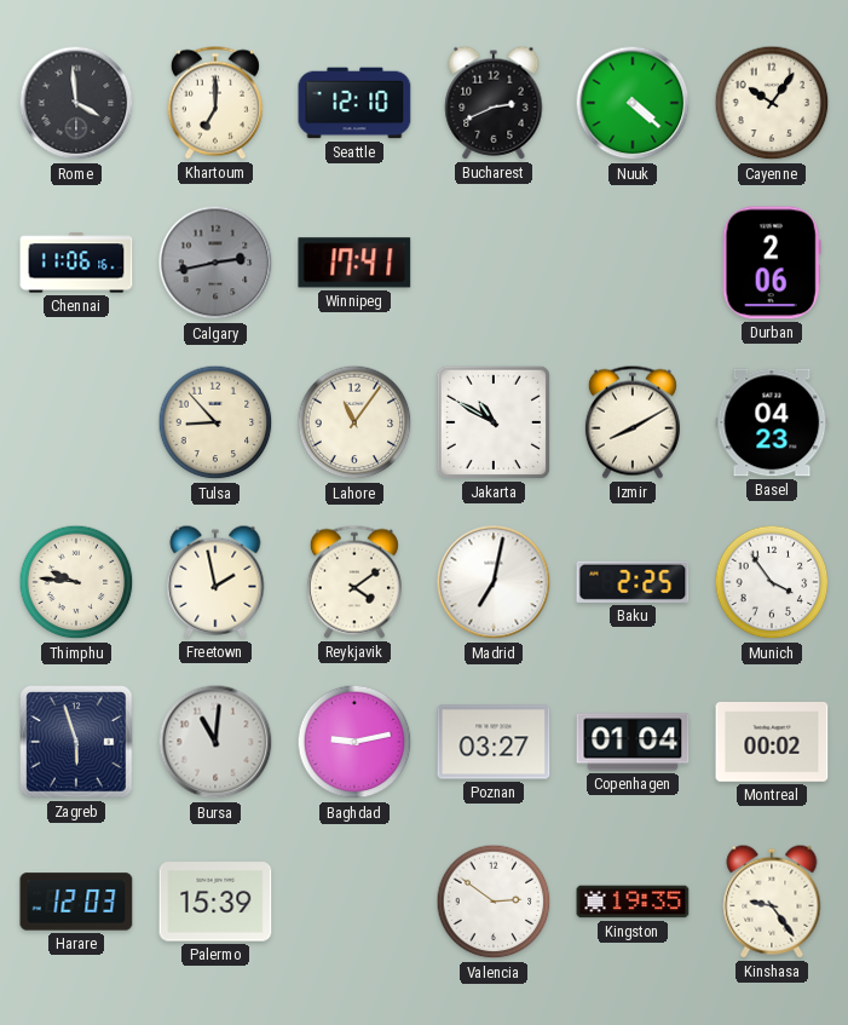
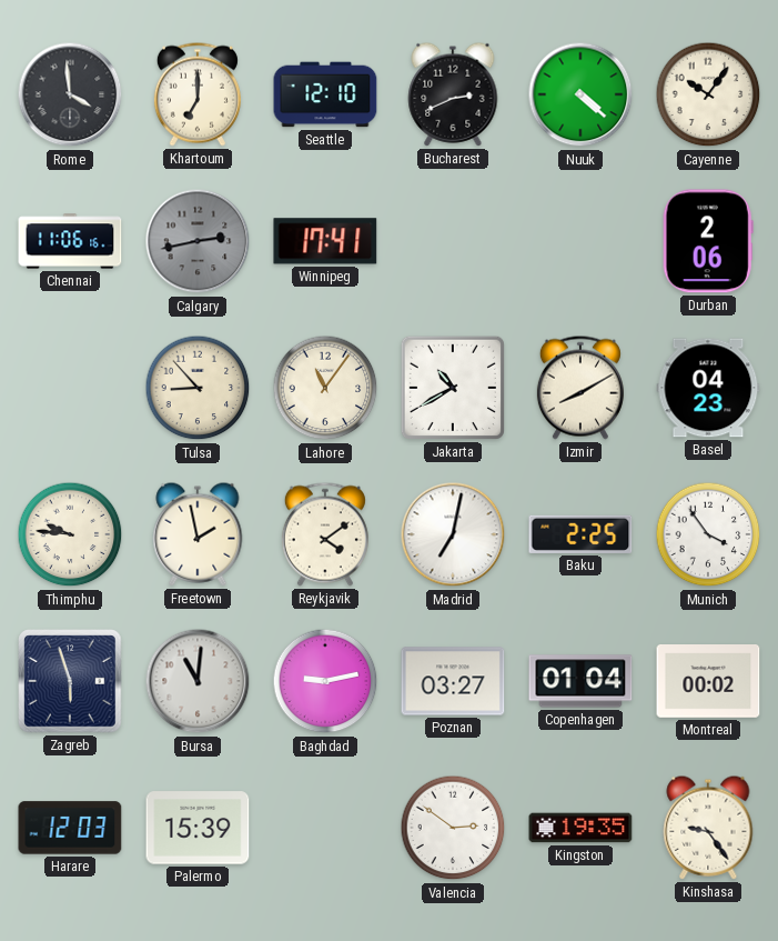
Jakarta: 10:50 -> 10:40 (453, 388)
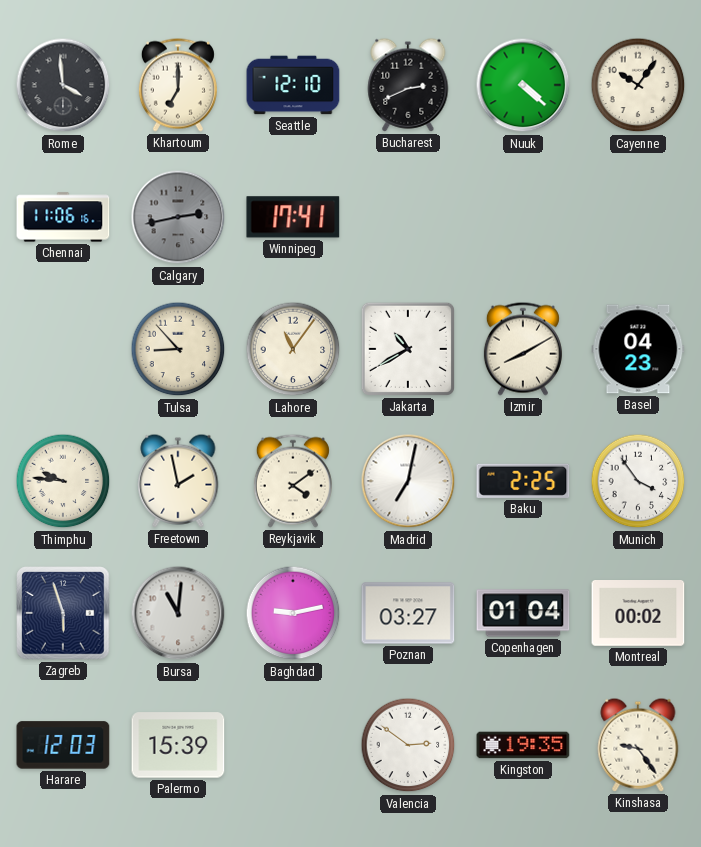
Durban: 2:06 -> none (708, 241)
